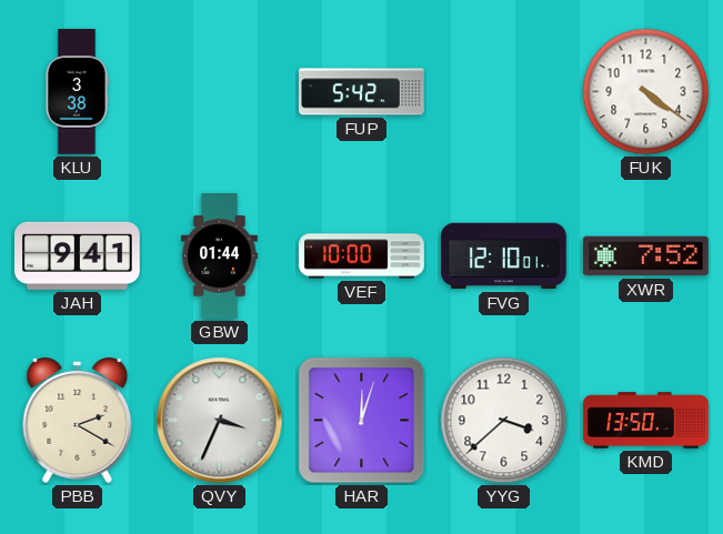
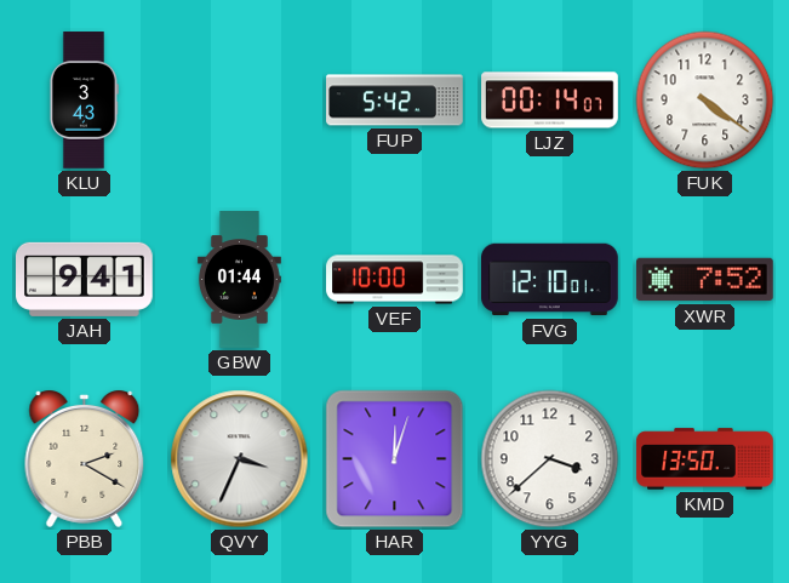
KLU: 3:38 -> 3:43 (84, 101)
LJZ: none -> 00:14 (550, 101)
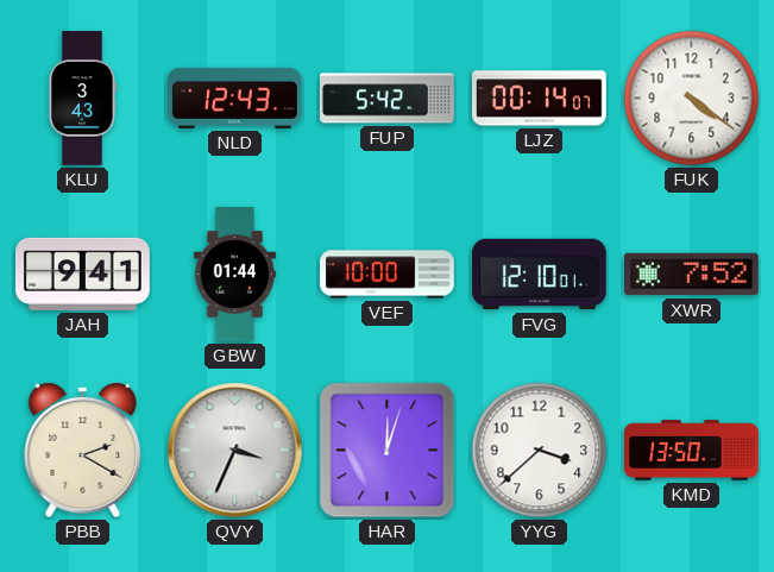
NLD: none -> 12:43 (235, 98)
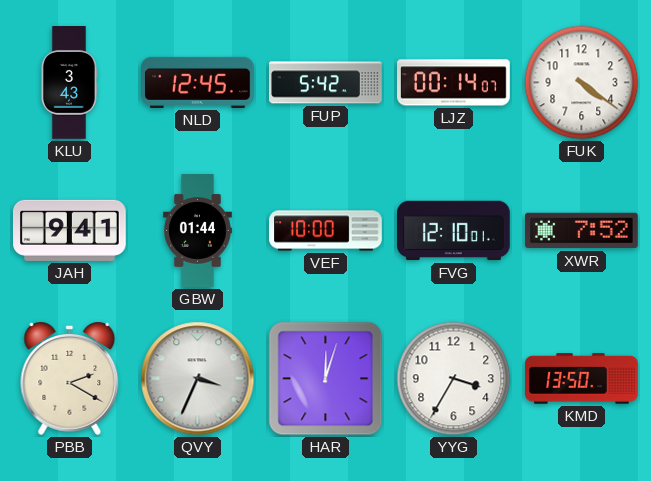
NLD: 12:43 -> 12:45 (198, 82)
YYG: 3:38 -> 3:35 (454, 379)
